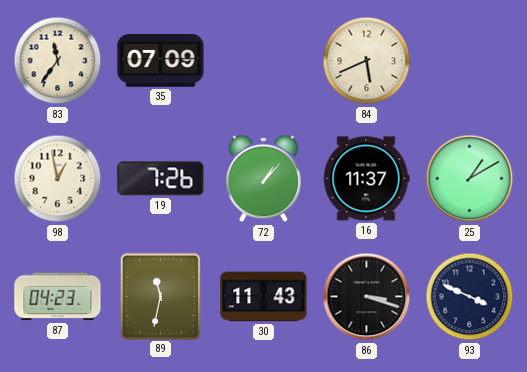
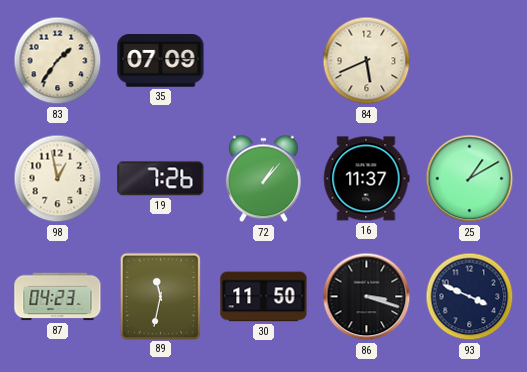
83: 11:36 -> 1:36 (58, 61)
30: 11:43 -> 11:50 (264, 297)
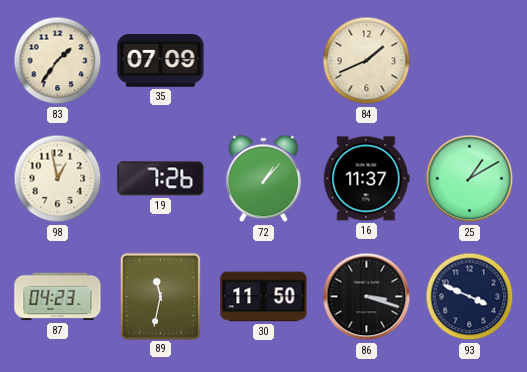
84: 5:41 -> 1:41 (367, 61)
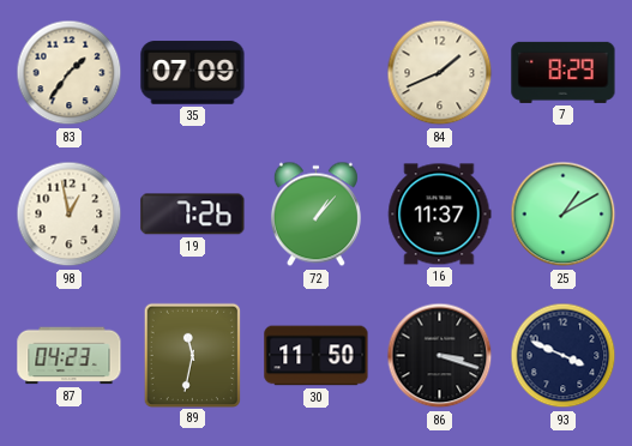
7: none -> 8:29 (564, 72)
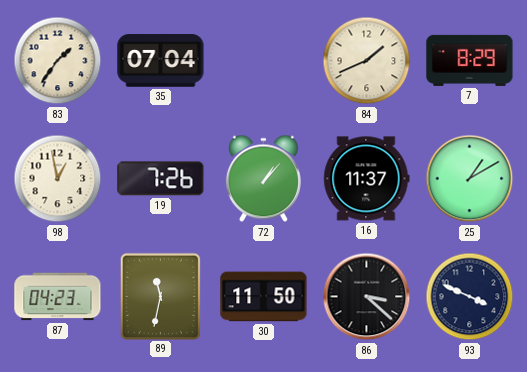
35: 07:09 -> 07:04 (161, 61)
86: 3:18 -> 3:22 (367, 297)
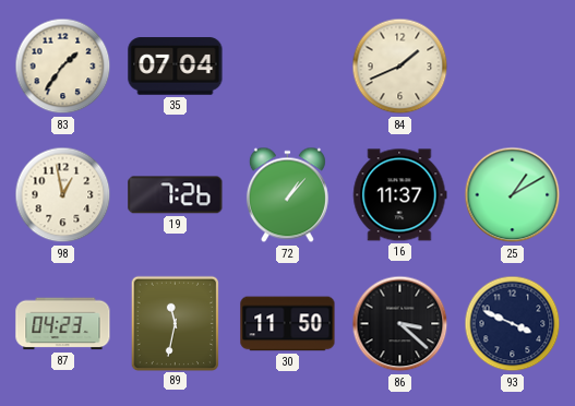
7: 8:29 -> none (470, 60)
